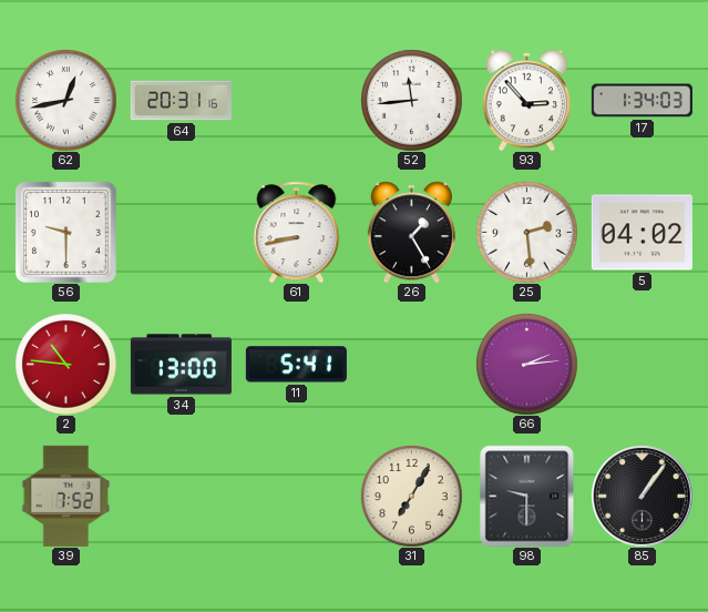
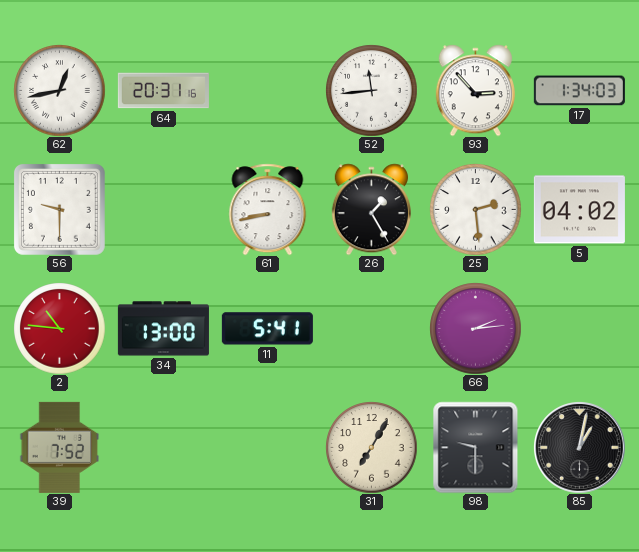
85: 1:06 -> 1:02 (580, 448)
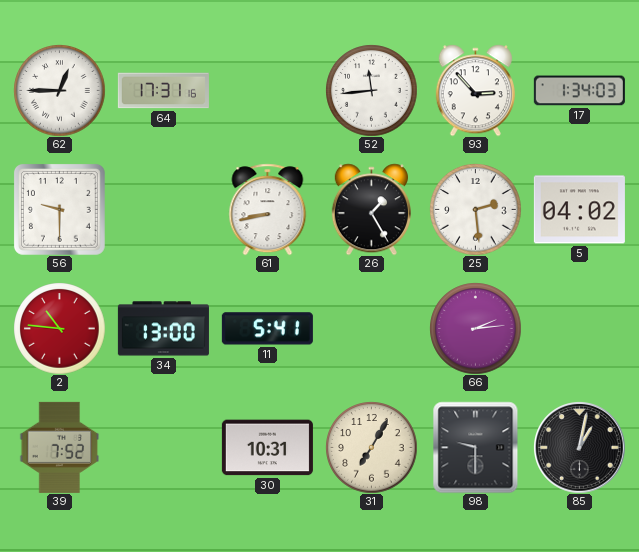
62: 12:43 -> 12:45 (59, 90)
64: 20:31 -> 17:31 (163, 91)
30: none -> 10:31 (267, 448)
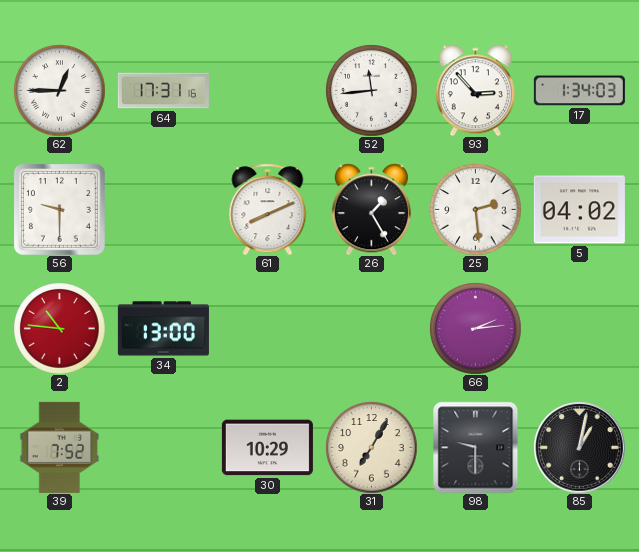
61: 8:43 -> 8:11 (268, 209)
11: 5:41 -> none (267, 329)
30: 10:31 -> 10:29 (267, 448)
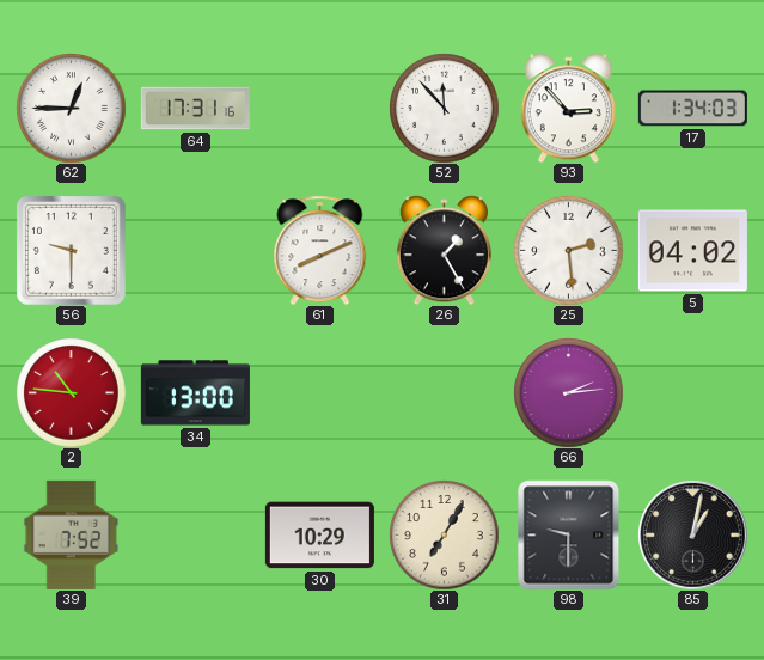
52: 11:44 -> 11:53 (444, 108)
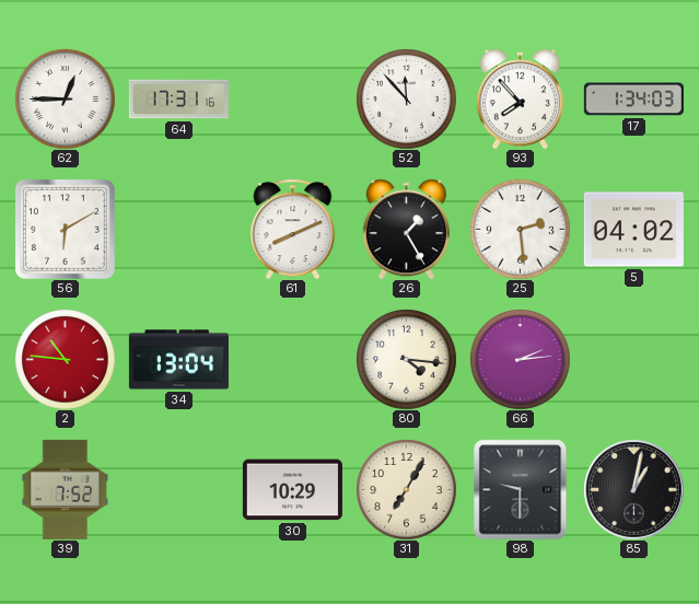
93: 2:53 -> 7:53 (520, 98)
56: 9:30 -> 6:10 (65, 229)
34: 13:00 -> 13:04 (178, 360)
80: none -> 4:16 (406, 359)
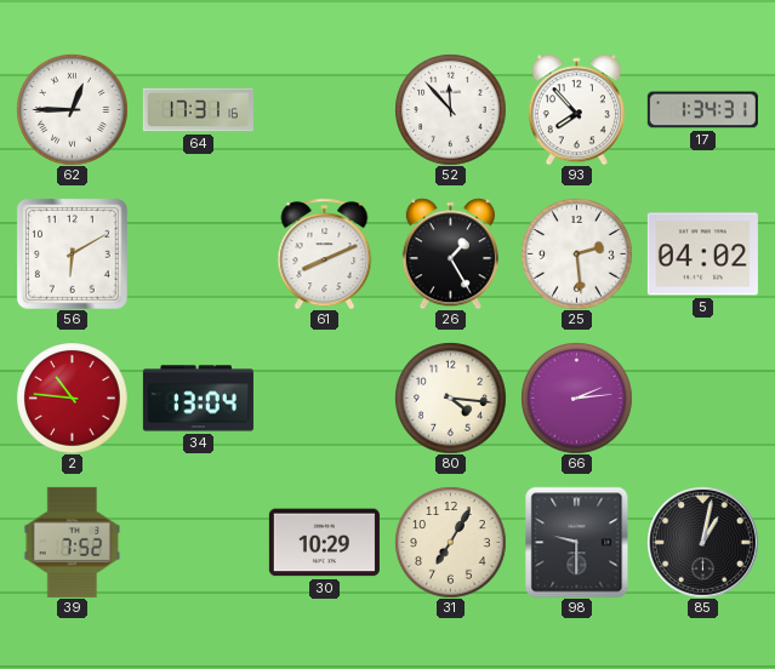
17: 1:34:03 -> 1:34:31 (702, 110)
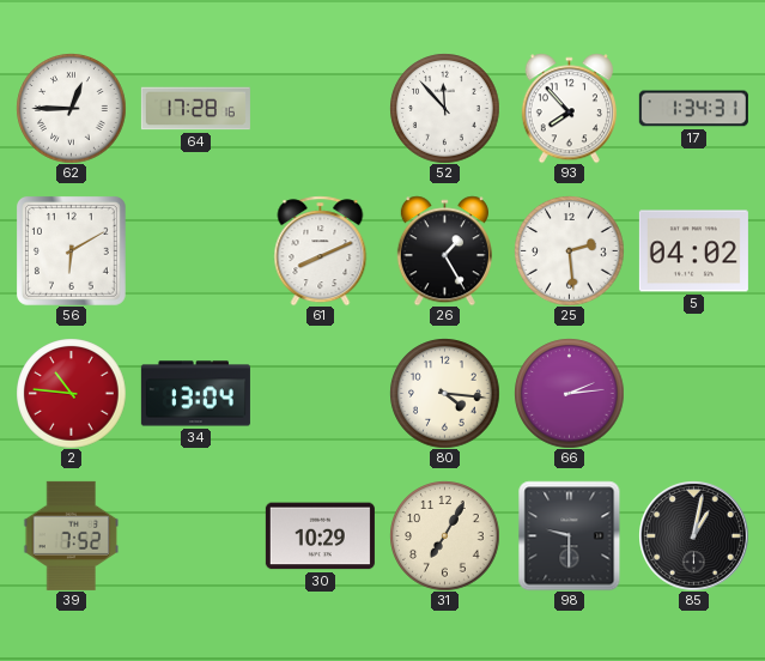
64: 17:31 -> 17:28 (195, 109)
